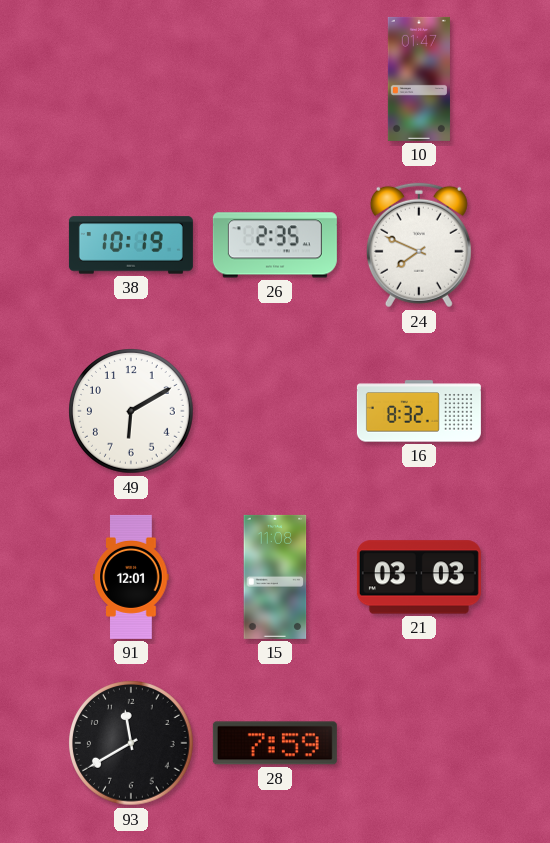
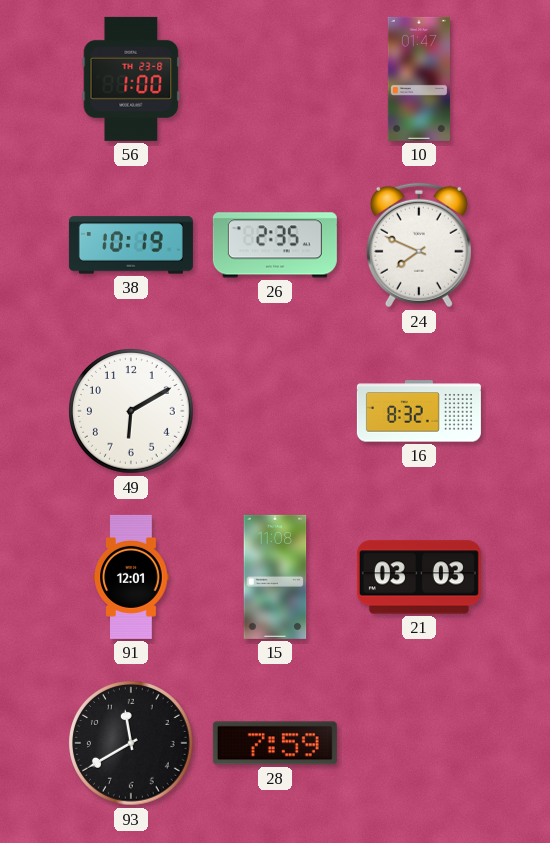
56: none -> 1:00 (131, 79)
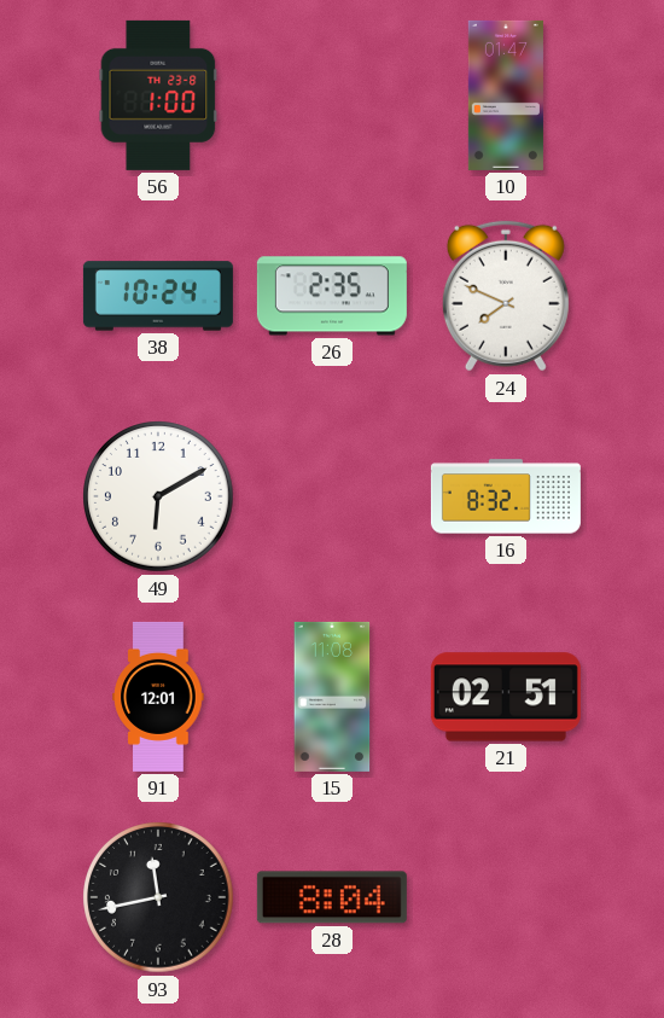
38: 10:19 -> 10:24 (158, 296)
21: 03:03 -> 02:51 (506, 697)
93: 11:40 -> 11:43 (158, 897)
28: 7:59 -> 8:04 (332, 897)
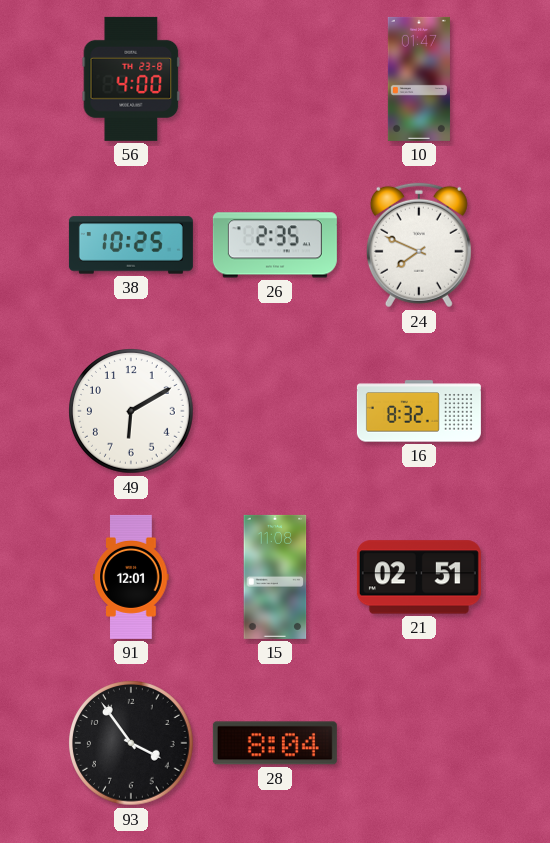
56: 1:00 -> 4:00 (131, 79)
38: 10:24 -> 10:25 (131, 245)
93: 11:43 -> 3:54 (131, 743)
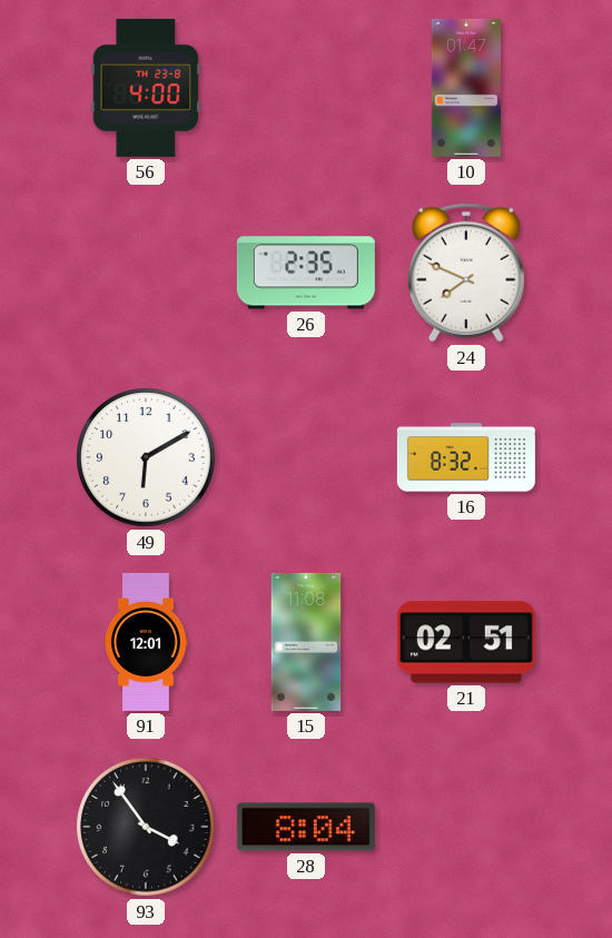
38: 10:25 -> none (131, 245)
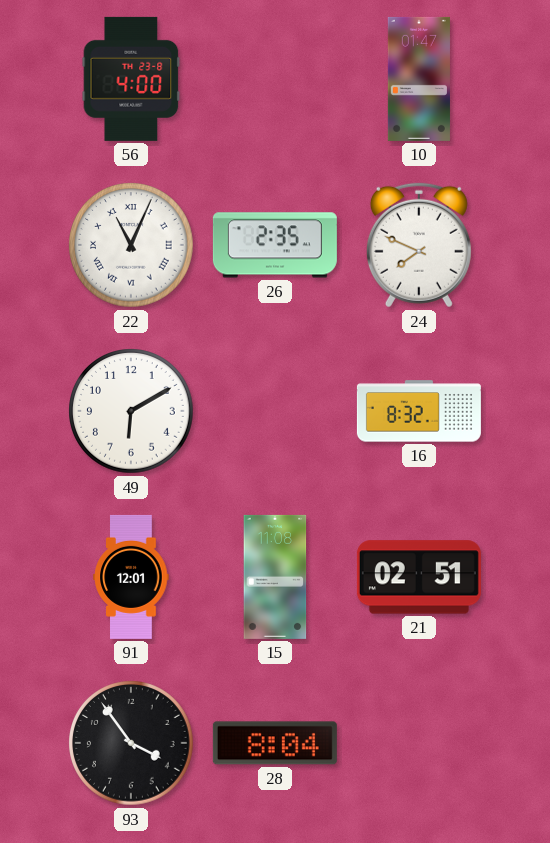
22: none -> 11:04 (131, 245)
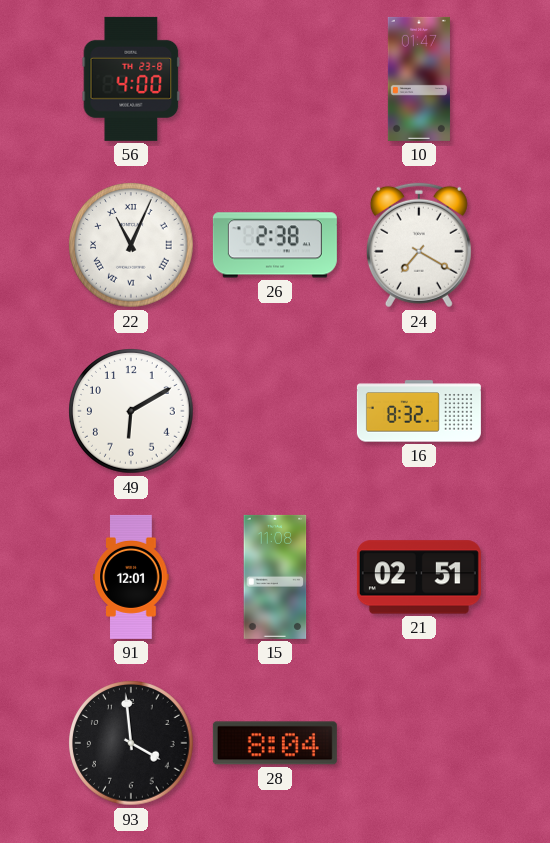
26: 2:35 -> 2:38 (275, 245)
24: 7:49 -> 7:20 (419, 245)
93: 3:54 -> 3:59 (131, 743)
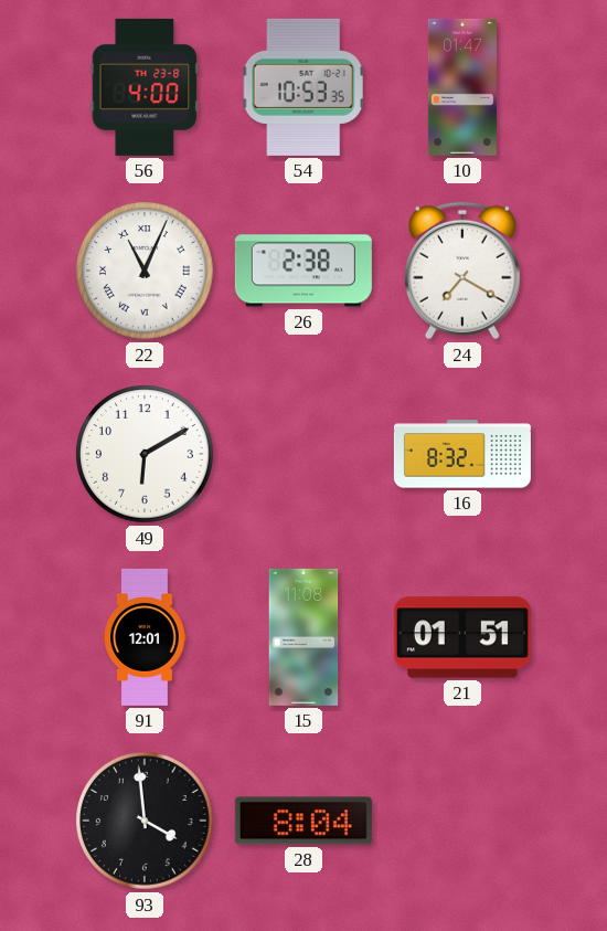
54: none -> 10:53 (303, 87)
21: 02:51 -> 01:51 (462, 637)
